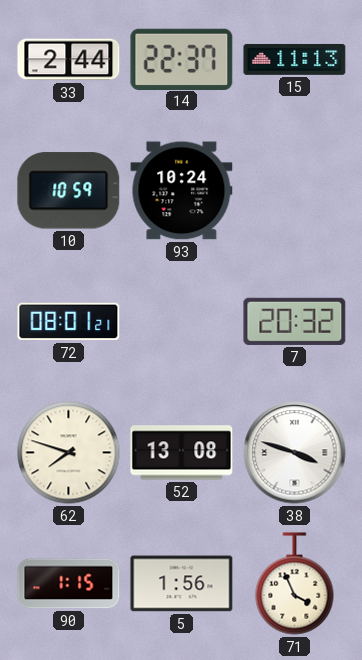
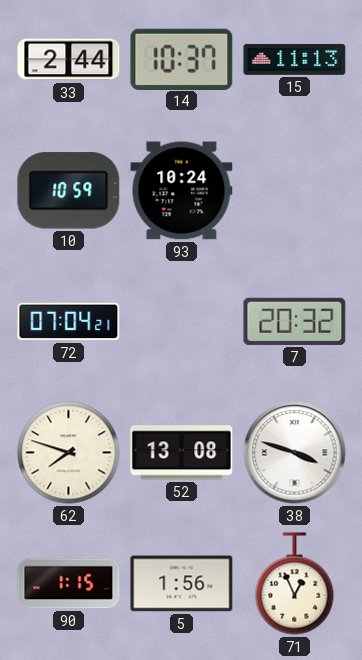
14: 22:37 -> 10:37 (182, 59)
72: 08:01 -> 07:04 (69, 322)
71: 3:56 -> 12:56 (295, 584)
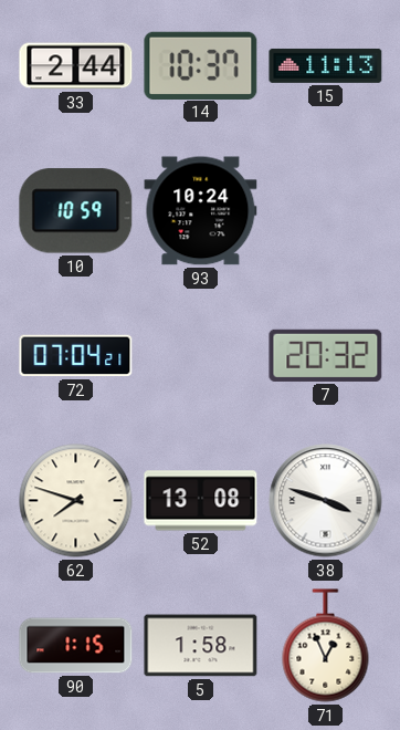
5: 1:56 -> 1:58 (201, 646)
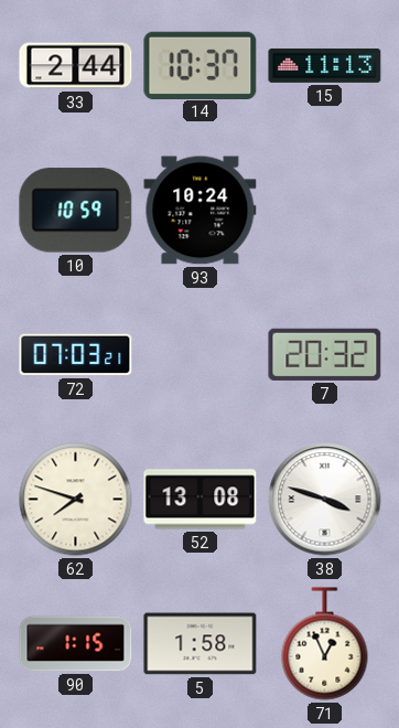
72: 07:04 -> 07:03 (76, 355)
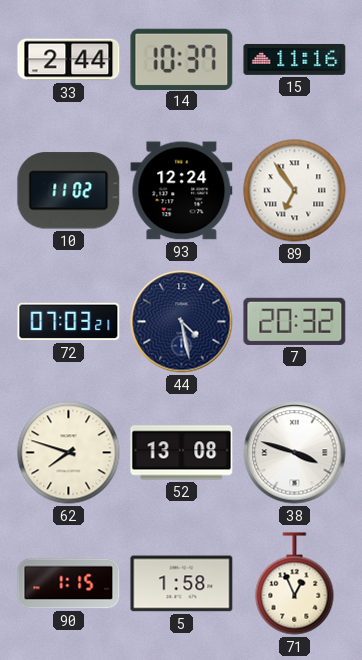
15: 11:13 -> 11:16 (295, 59)
10: 10:59 -> 11:02 (69, 191)
93: 10:24 -> 12:24 (182, 191)
89: none -> 6:54 (295, 191)
44: none -> 4:28 (182, 322)
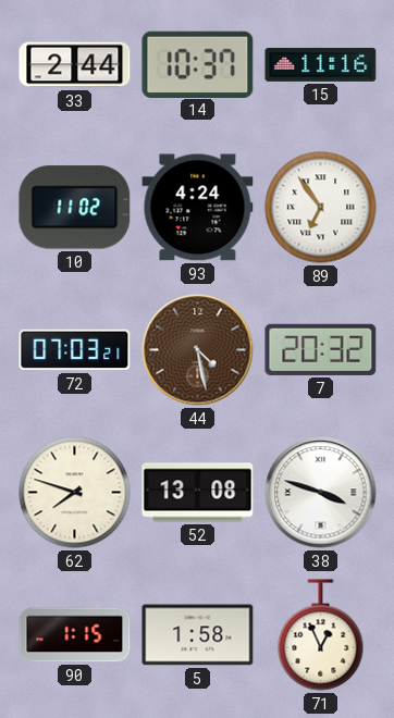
93: 12:24 -> 4:24 (198, 208)
44 dial: navy -> brown (198, 350)
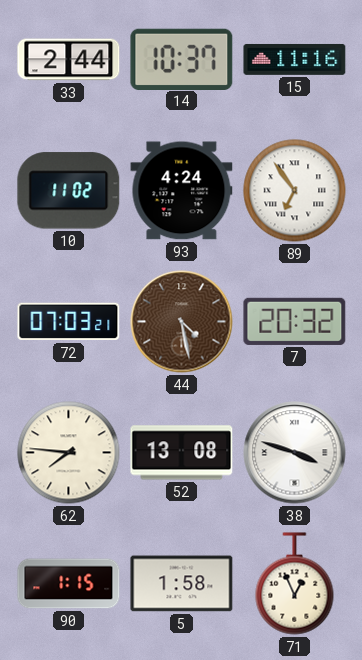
62: 7:48 -> 7:46 (69, 453)
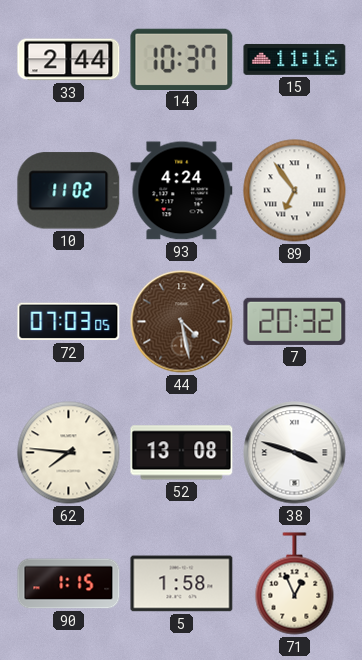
72: 07:03:21 -> 07:03:05 (69, 322)
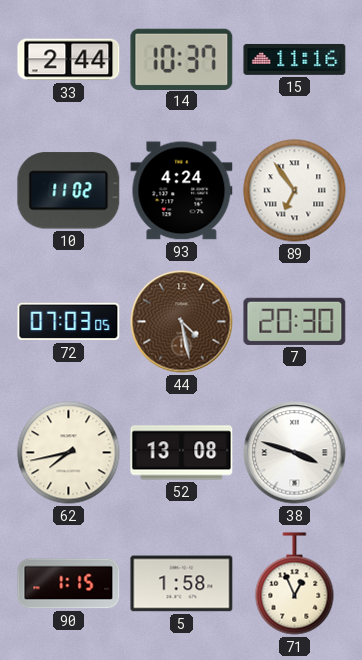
7: 20:32 -> 20:30 (295, 321)
62: 7:46 -> 7:43 (69, 453)
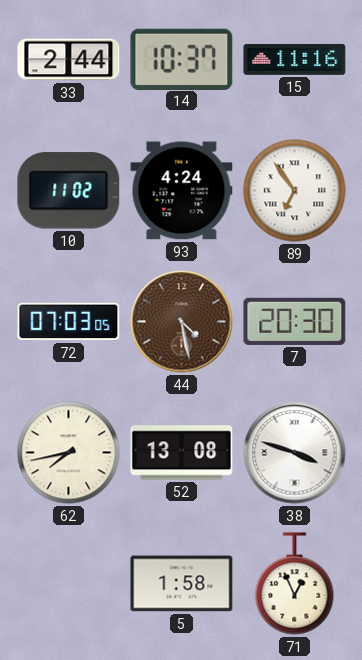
90: 1:15 -> none (69, 584)
